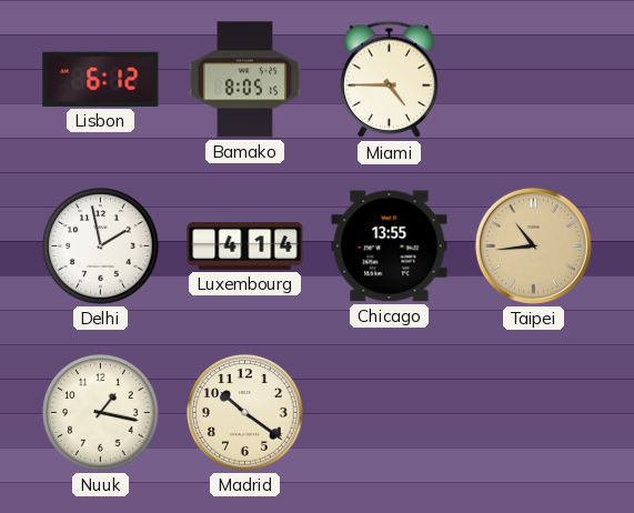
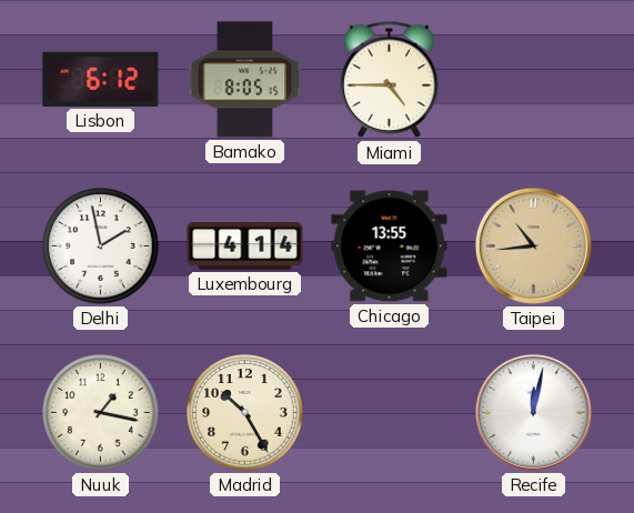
Madrid: 10:21 -> 10:25 (245, 413)
Recife: none -> 12:02 (533, 412)
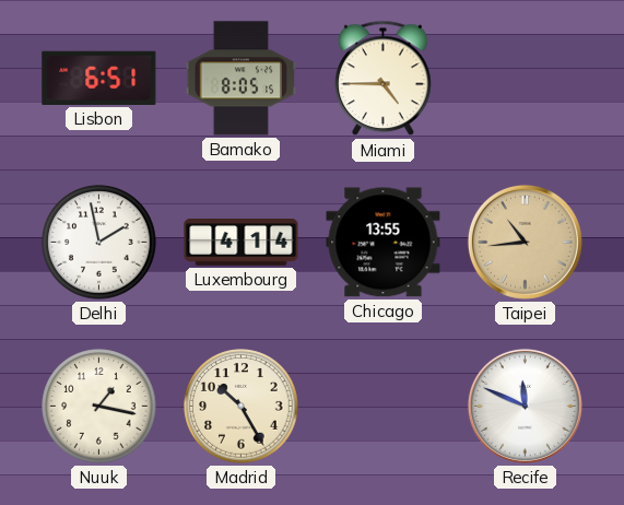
Lisbon: 6:12 -> 6:51 (99, 78)
Recife: 12:02 -> 11:49 (525, 406)
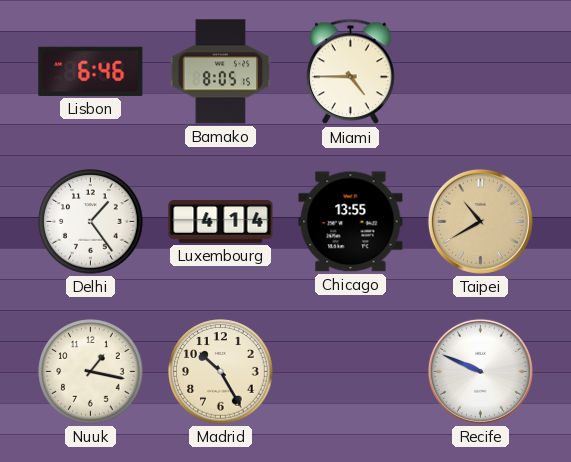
Lisbon: 6:51 -> 6:46 (91, 71)
Delhi: 1:58 -> 1:24 (91, 222)
Taipei: 10:44 -> 10:40 (480, 221)
Recife: 11:49 -> 9:49 (480, 371)
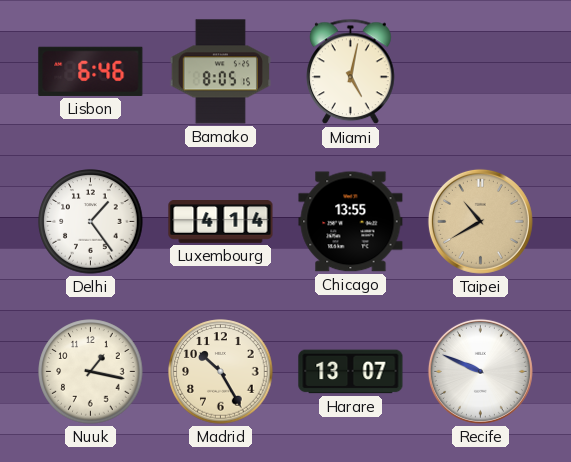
Miami: 4:45 -> 5:02 (351, 72)
Harare: none -> 13:07 (351, 372)
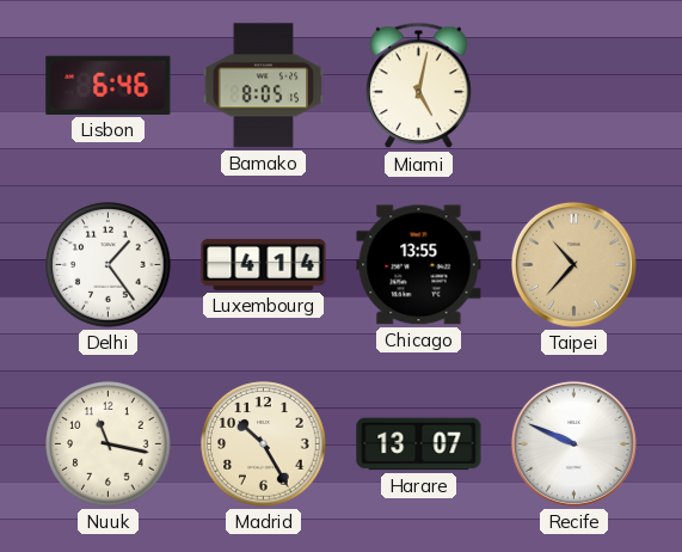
Taipei: 10:40 -> 10:37 (573, 264)
Nuuk: 1:17 -> 11:17 (109, 444)
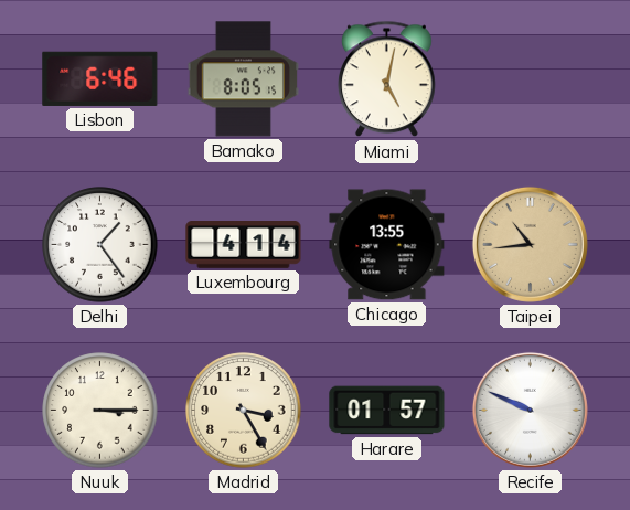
Taipei: 10:37 -> 10:44 (530, 244)
Nuuk: 11:17 -> 3:15 (100, 411)
Madrid: 10:25 -> 3:25 (244, 411)
Harare: 13:07 -> 01:57 (387, 411)
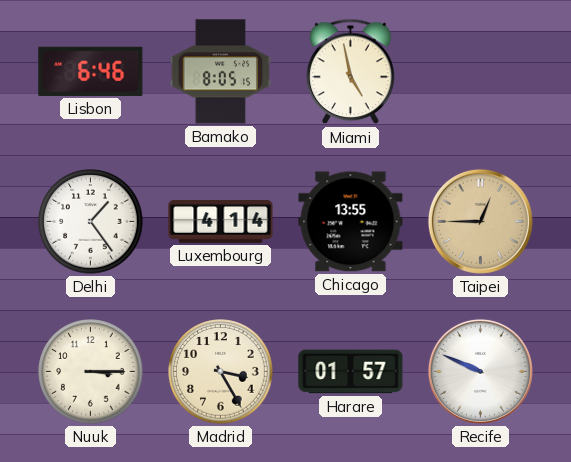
Miami: 5:02 -> 4:58 (351, 72)
Taipei: 10:44 -> 12:45 (480, 221)
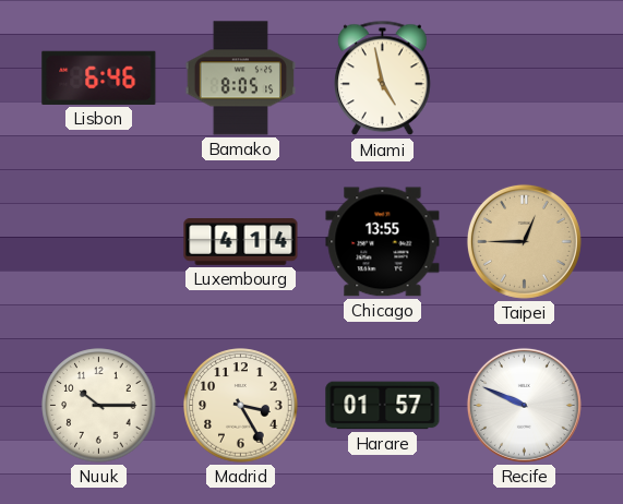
Delhi: 1:24 -> none (91, 222)
Nuuk: 3:15 -> 10:15 (99, 406)
